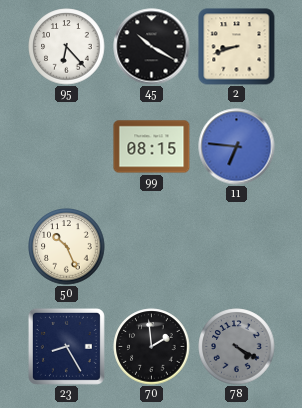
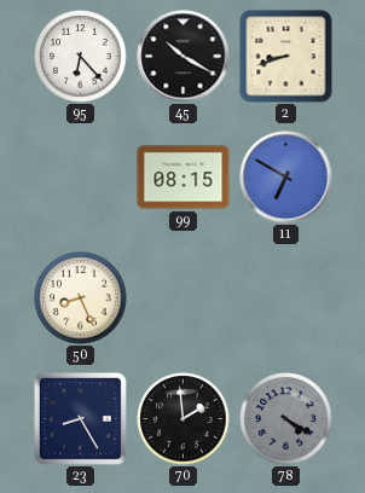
11: 6:46 -> 6:50 (286, 178)
50: 10:26 -> 8:26 (81, 298)
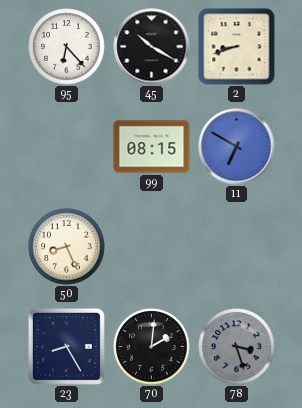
70: 1:59 -> 2:01 (152, 347)
78: 4:20 -> 3:27 (237, 347)
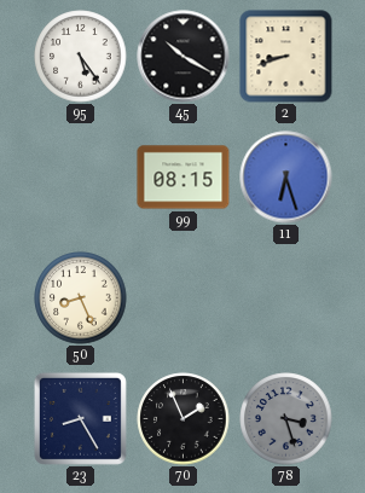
95: 6:23 -> 5:24 (81, 57)
11: 6:50 -> 6:27 (286, 178)
70: 2:01 -> 1:56 (184, 419)
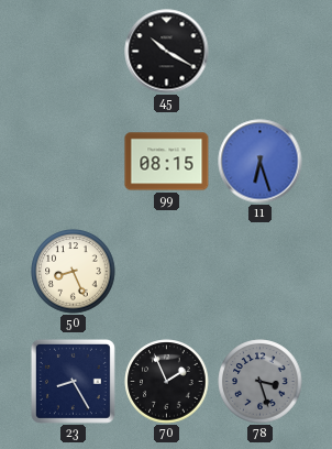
95: 5:24 -> none (81, 57)
2: 8:42 -> none (286, 57)
